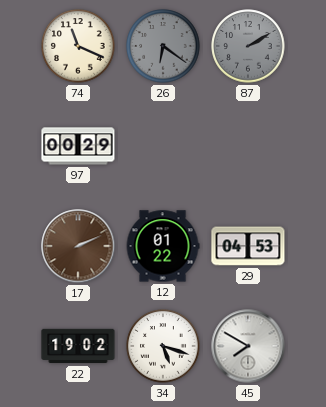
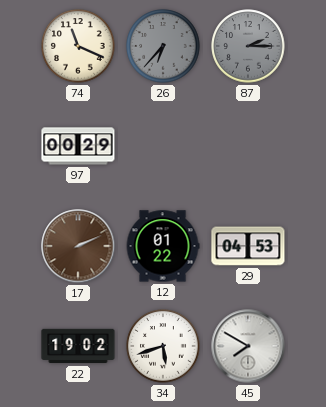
26: 6:21 -> 6:37 (163, 46)
87: 2:10 -> 2:15 (248, 46)
34: 5:18 -> 5:42 (163, 346)
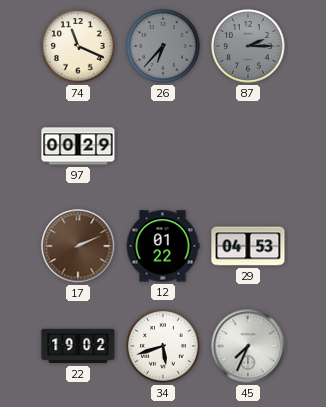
45: 7:50 -> 7:34 (248, 346)
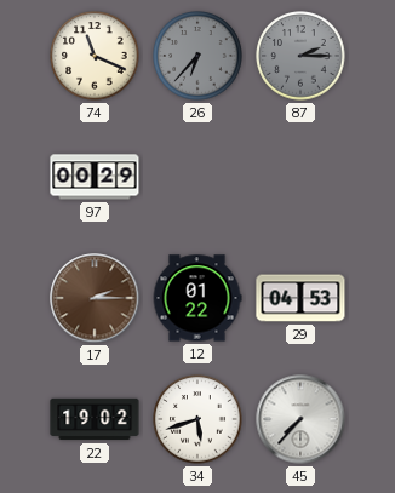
17: 2:11 -> 2:15 (95, 298)
45: 7:34 -> 7:37 (300, 419)
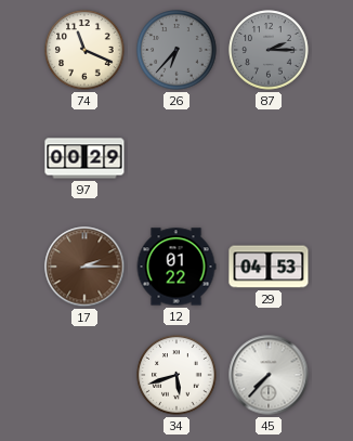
22: 19:02 -> none (95, 419)
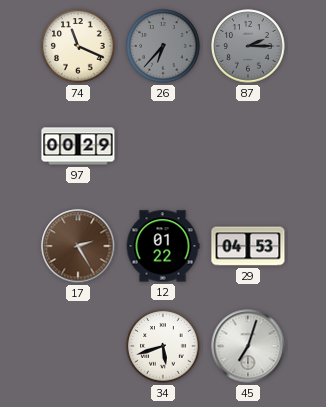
17: 2:15 -> 2:25 (78, 246)
45: 7:37 -> 7:03 (248, 346)
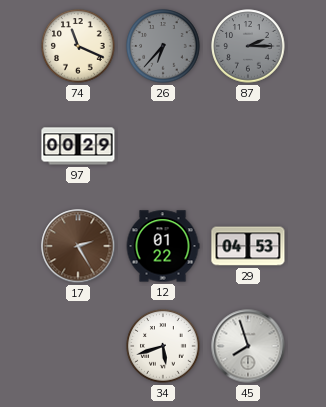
45: 7:03 -> 7:57 (248, 346)
